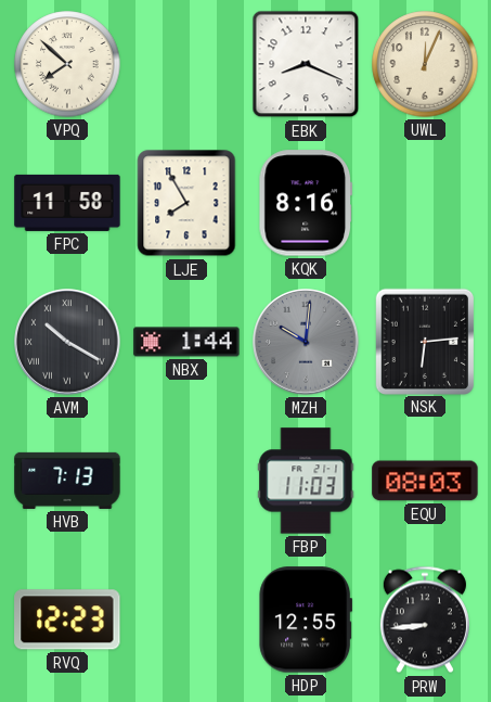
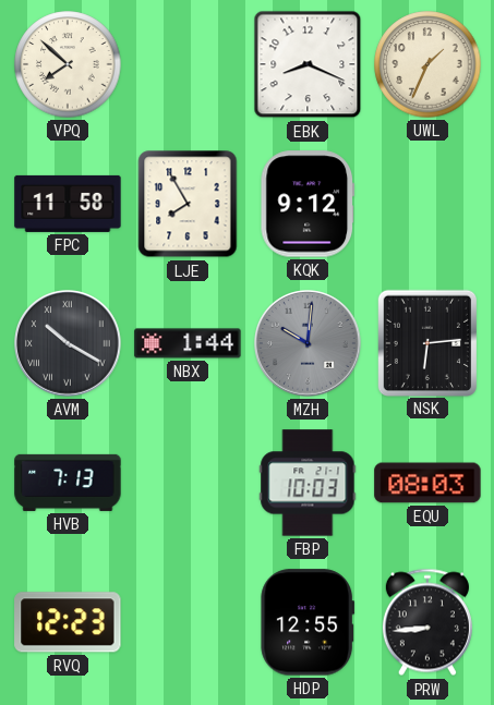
UWL: 12:04 -> 1:34 (427, 64)
KQK: 8:16 -> 9:12 (308, 204)
FBP: 11:03 -> 10:03 (308, 483)
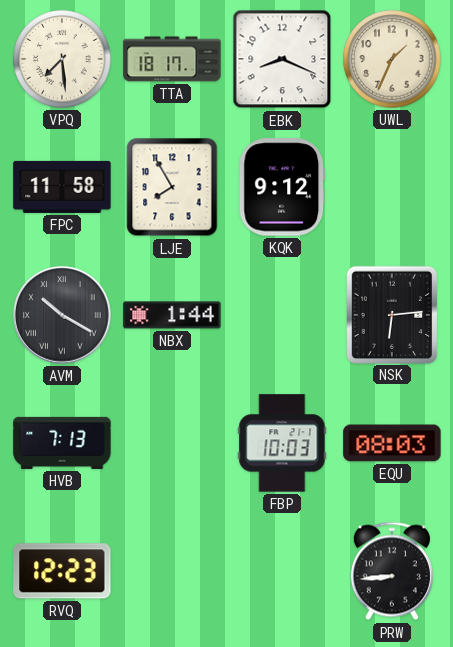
VPQ: 7:52 -> 7:29 (62, 59)
TTA: none -> 18:17 (172, 59)
MZH: 10:01 -> none (308, 343)
HDP: 12:55 -> none (308, 622)
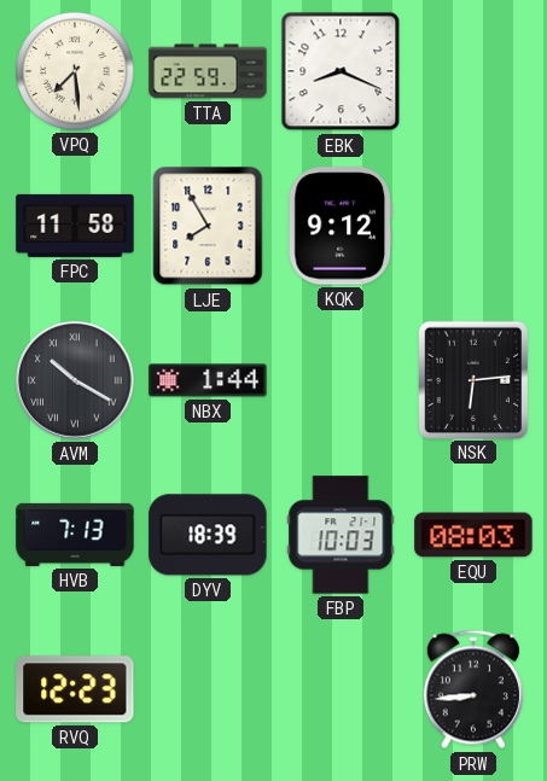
TTA: 18:17 -> 22:59 (208, 71)
UWL: 1:34 -> none (392, 59)
DYV: none -> 18:39 (208, 535)
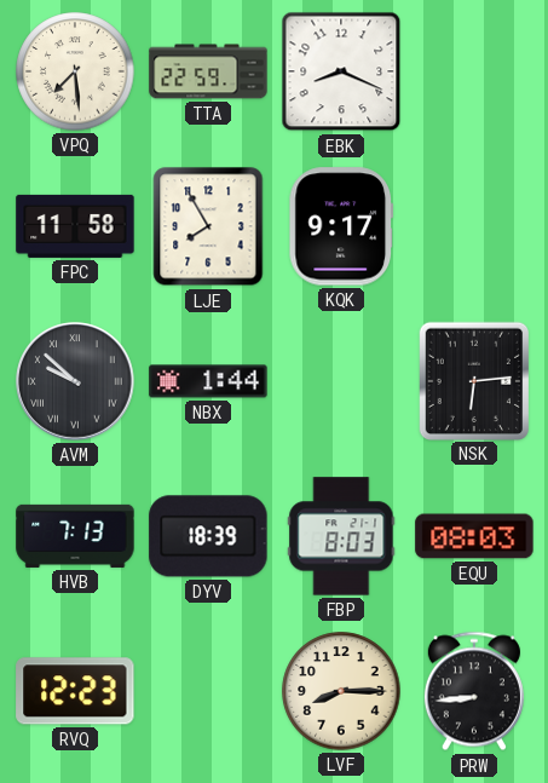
KQK: 9:12 -> 9:17 (341, 226)
AVM: 10:20 -> 9:52 (75, 381)
FBP: 10:03 -> 8:03 (341, 536)
LVF: none -> 8:15 (341, 691)
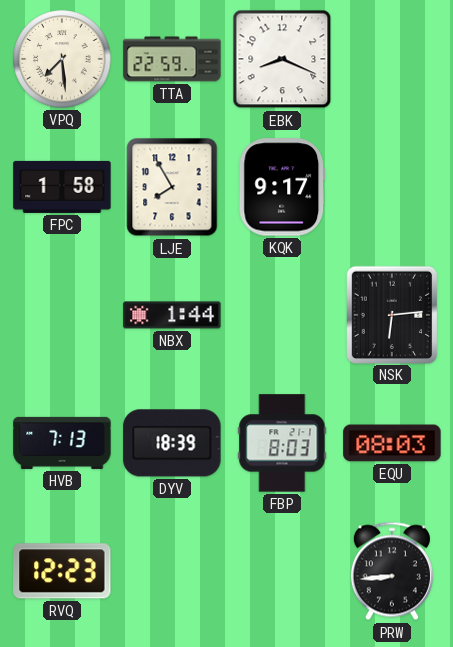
FPC: 11:58 -> 1:58 (62, 187)
AVM: 9:52 -> none (75, 381)
LVF: 8:15 -> none (341, 691)
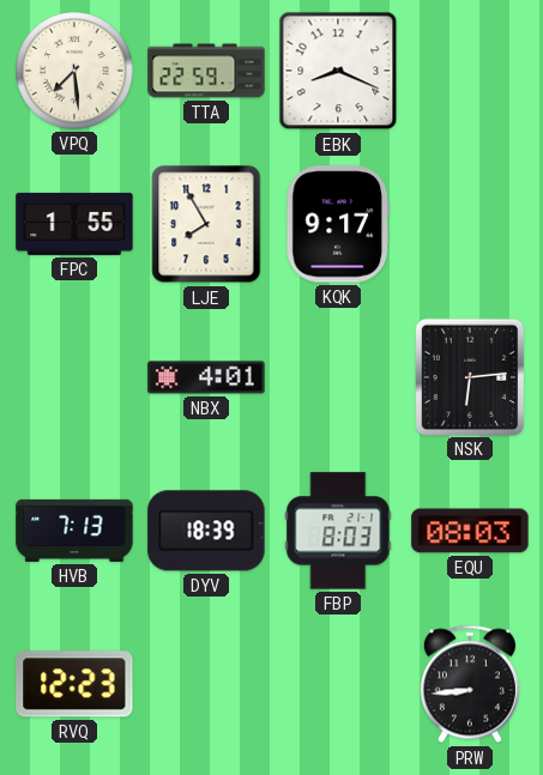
FPC: 1:58 -> 1:55 (74, 224)
NBX: 1:44 -> 4:01 (206, 377)
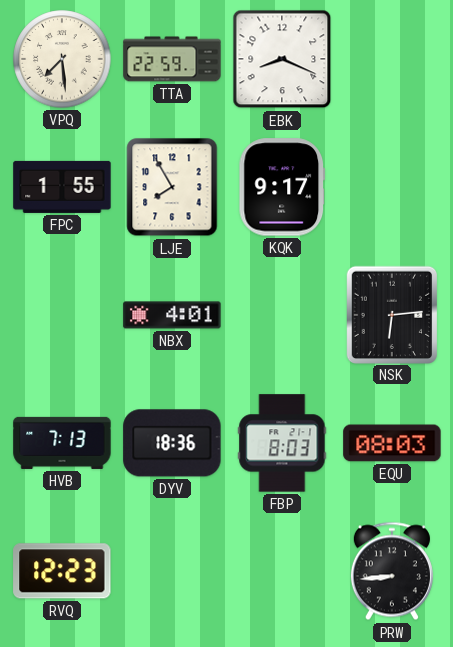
DYV: 18:39 -> 18:36 (172, 443)
